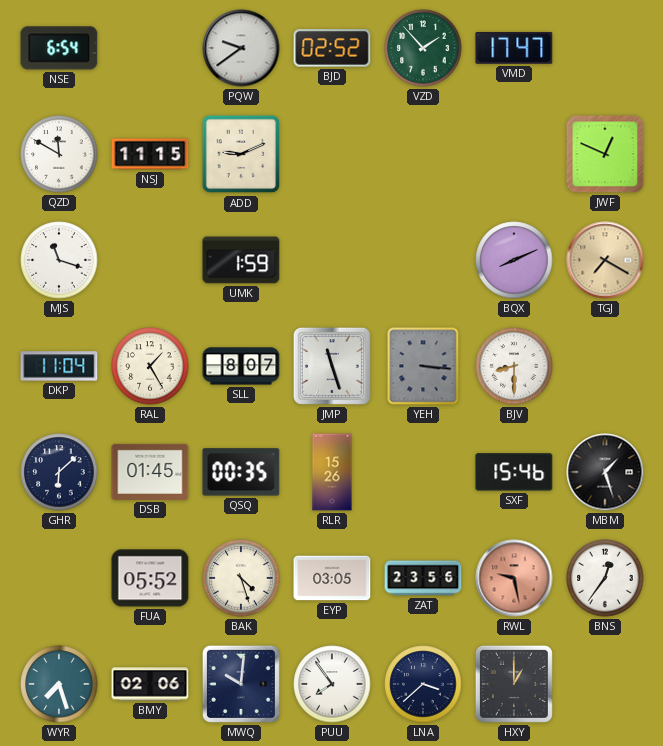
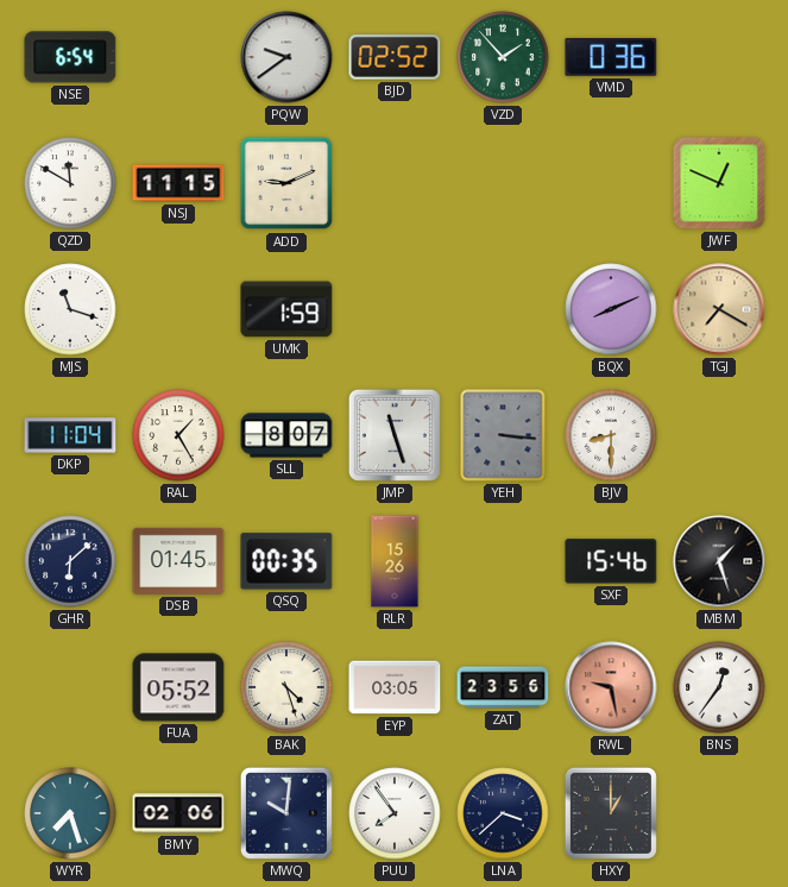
VMD: 17:47 -> 0:36 (611, 57)
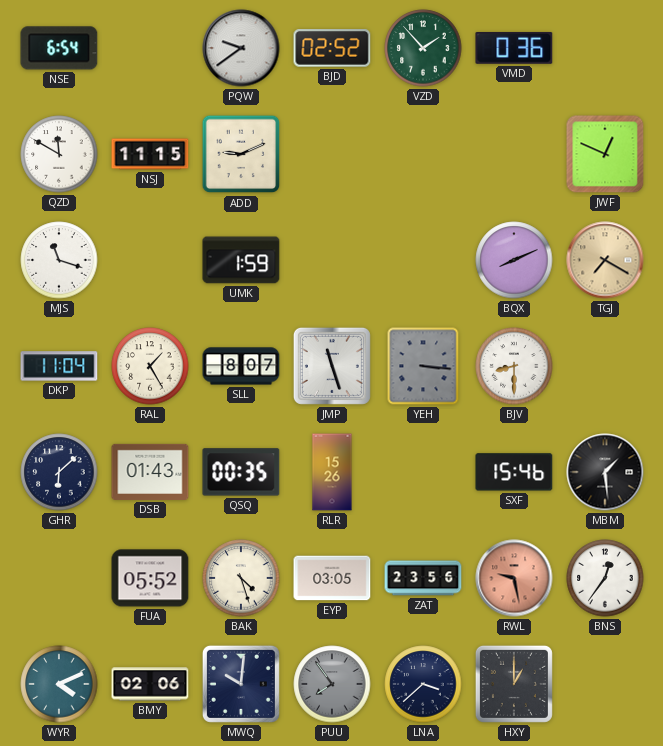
DSB: 01:45 -> 01:43 (150, 472)
MBM: 1:27 -> 1:29 (605, 472)
WYR: 7:27 -> 4:11 (59, 684)
PUU dial: white -> grey (332, 684)
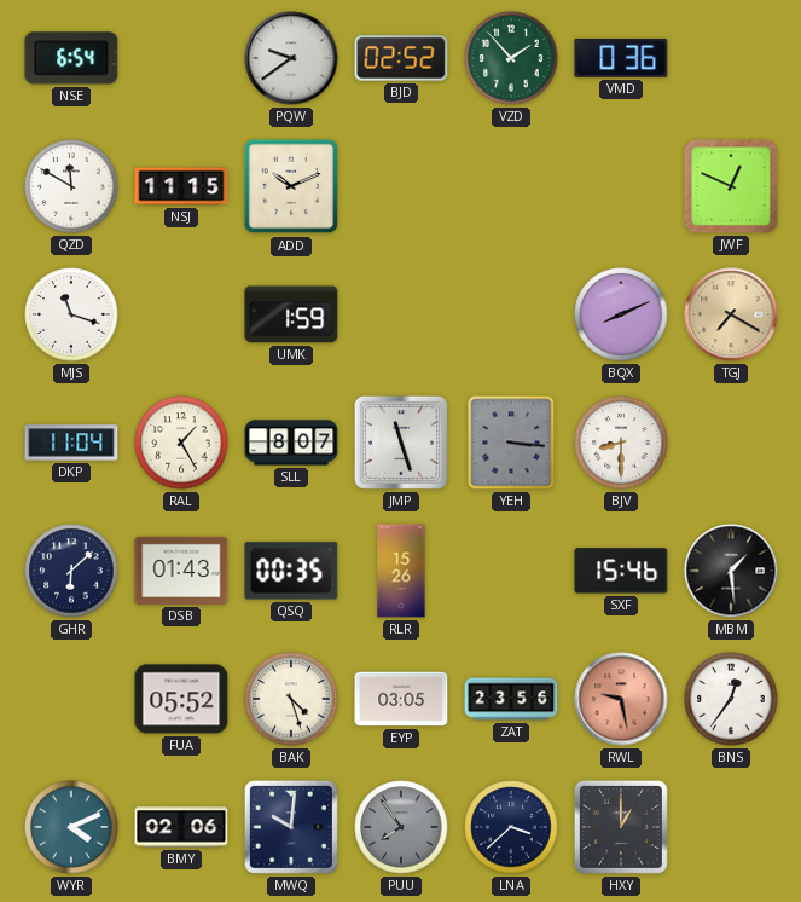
ADD: 9:11 -> 10:11 (291, 186)
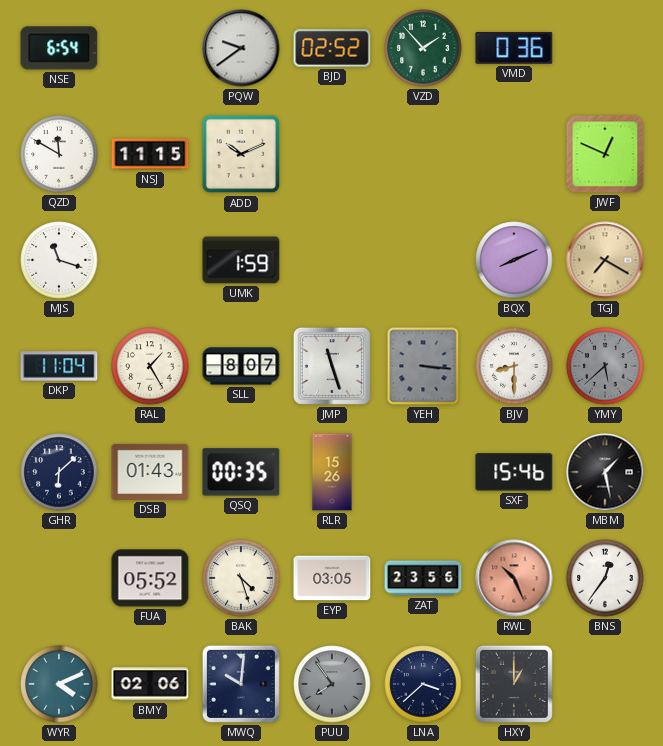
YMY: none -> 5:38 (605, 366)
MBM: 1:29 -> 1:28 (605, 472)
RWL: 9:28 -> 10:26 (514, 578)
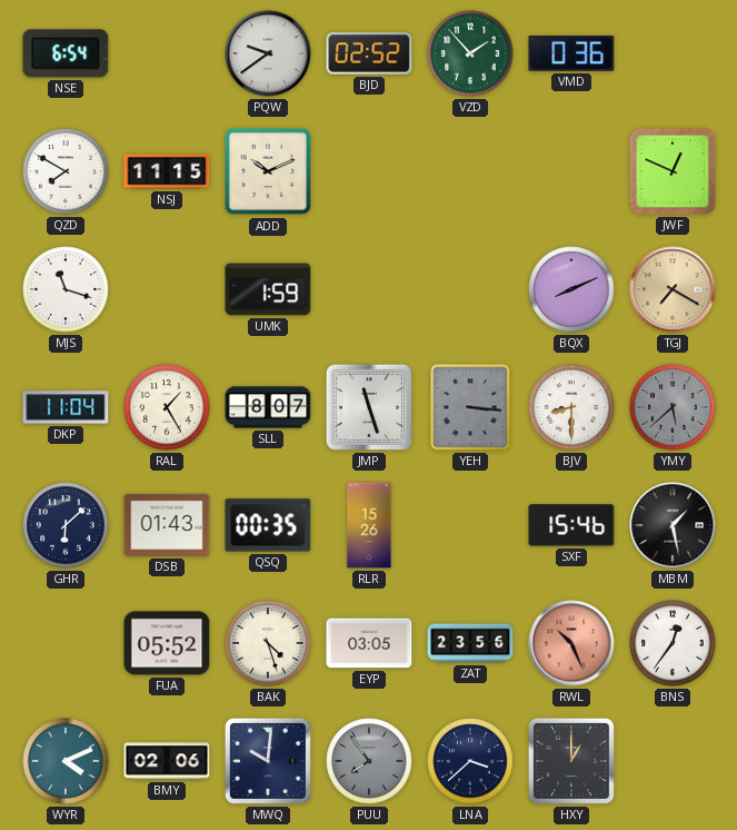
QZD: 11:50 -> 7:50 (66, 171)
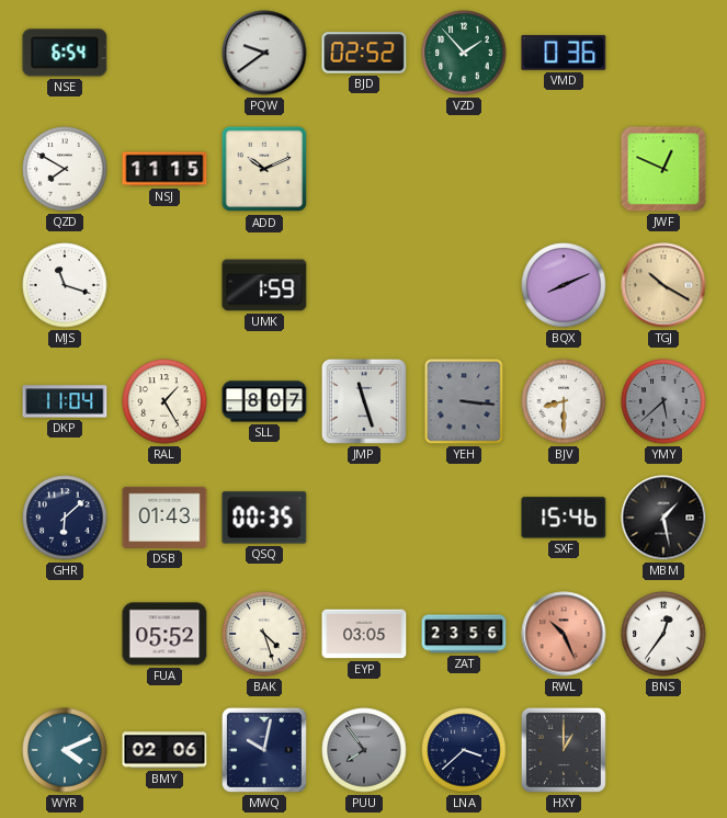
TGJ: 7:20 -> 10:20 (663, 285)
RLR: 15:26 -> none (369, 525)
MWQ: 10:01 -> 10:02 (264, 750)
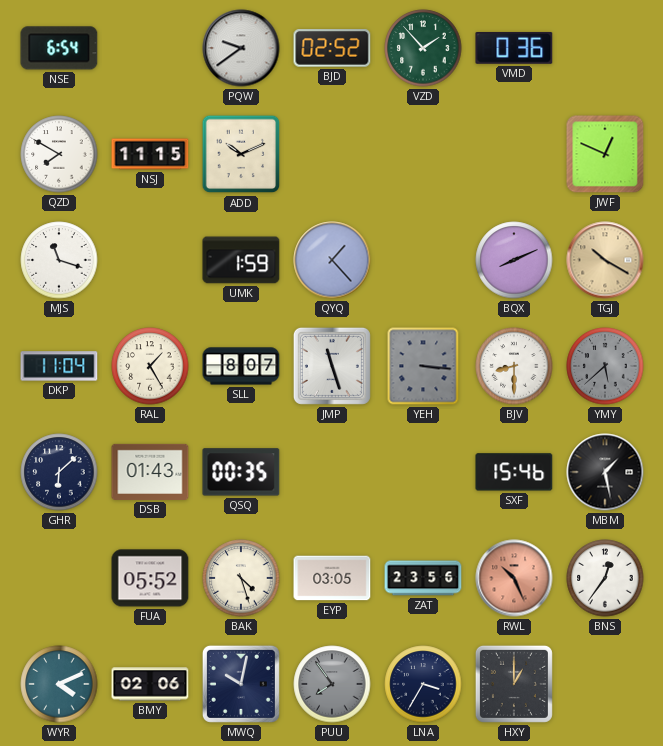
QYQ: none -> 1:23 (332, 260)
LNA: 3:38 -> 3:35 (423, 684)
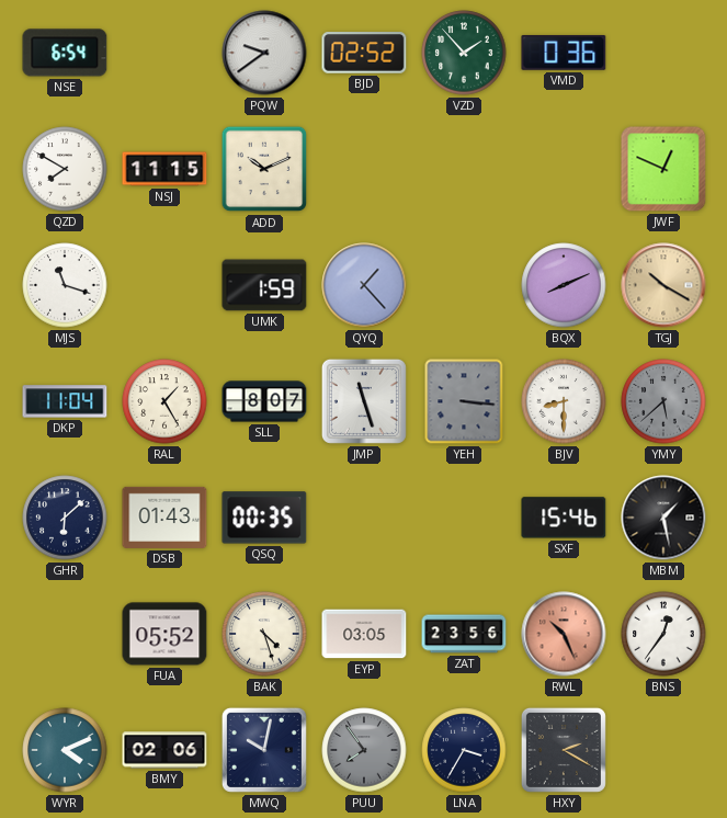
HXY: 1:00 -> 2:20 (564, 750)
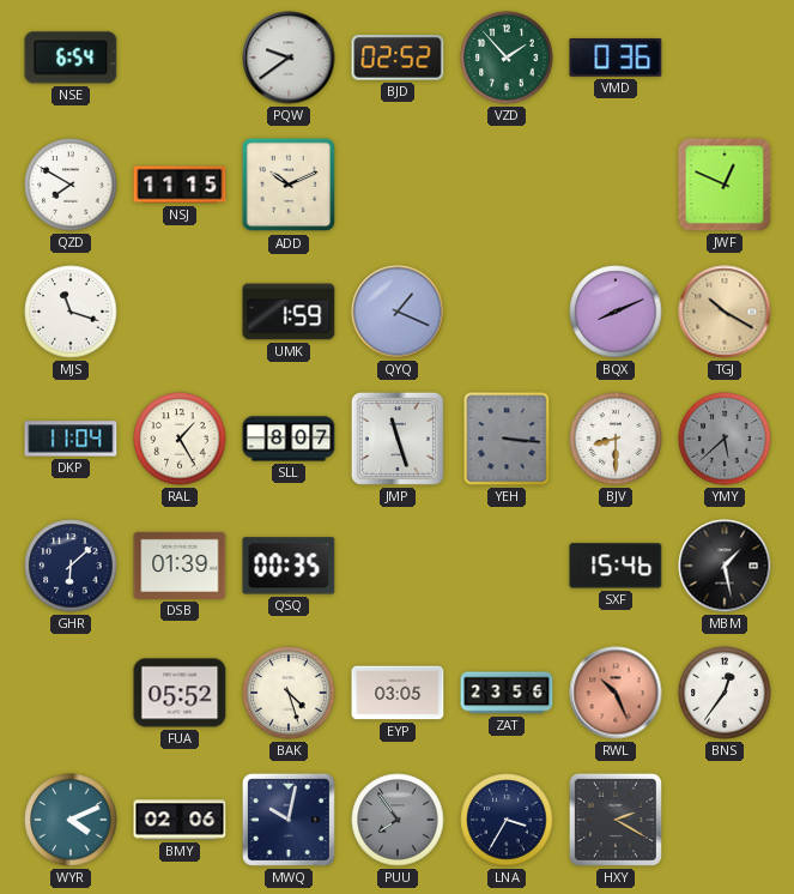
QYQ: 1:23 -> 1:19 (398, 312)
DSB: 01:43 -> 01:39 (180, 566)
